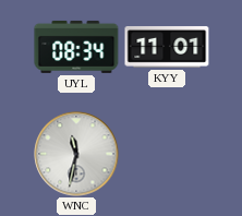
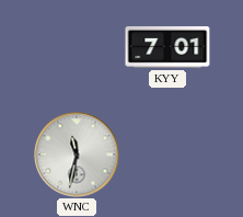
UYL: 08:34 -> none (76, 47)
KYY: 11:01 -> 7:01 (167, 47)
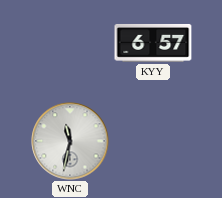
KYY: 7:01 -> 6:57 (153, 43)
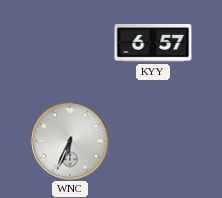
WNC: 11:32 -> 6:34 (70, 141)
